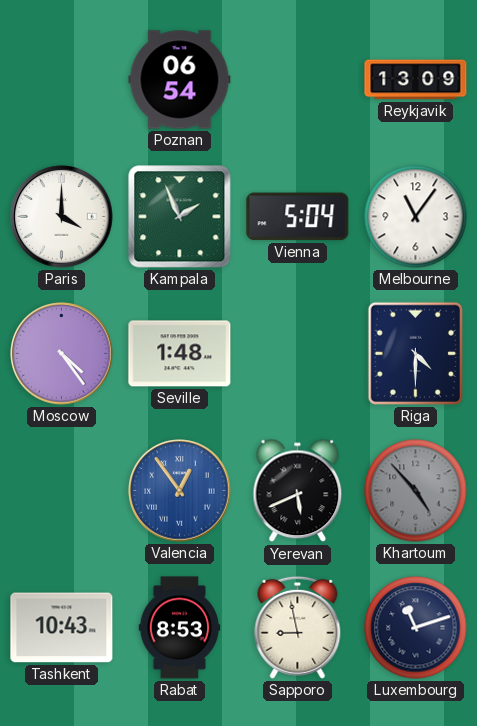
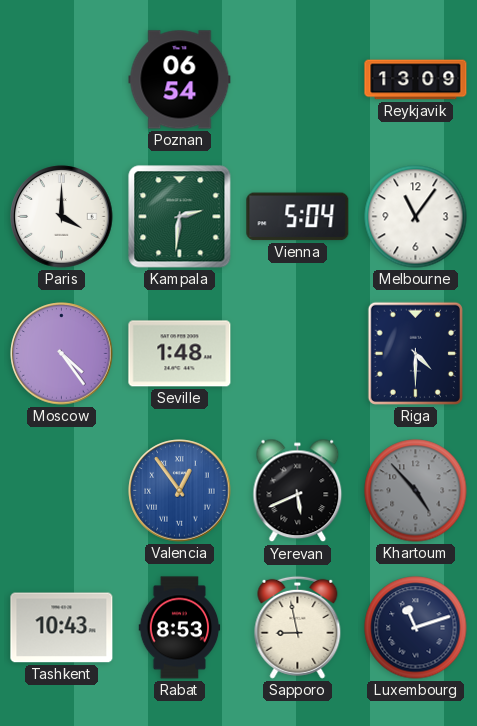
Kampala: 1:56 -> 2:31 (180, 217)
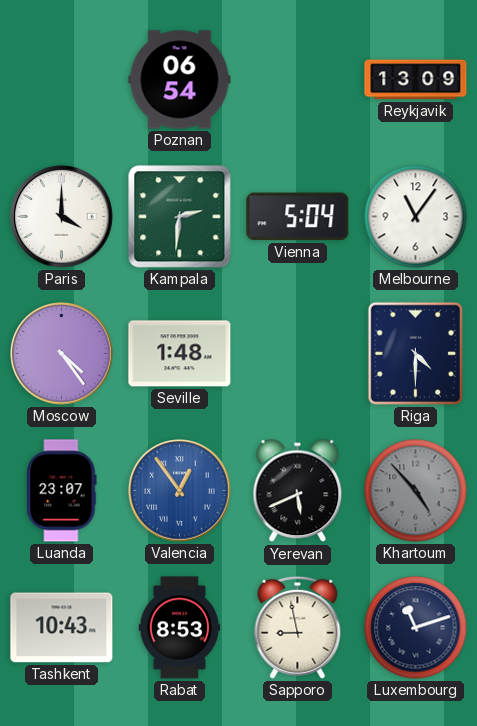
Luanda: none -> 23:07 (62, 491)
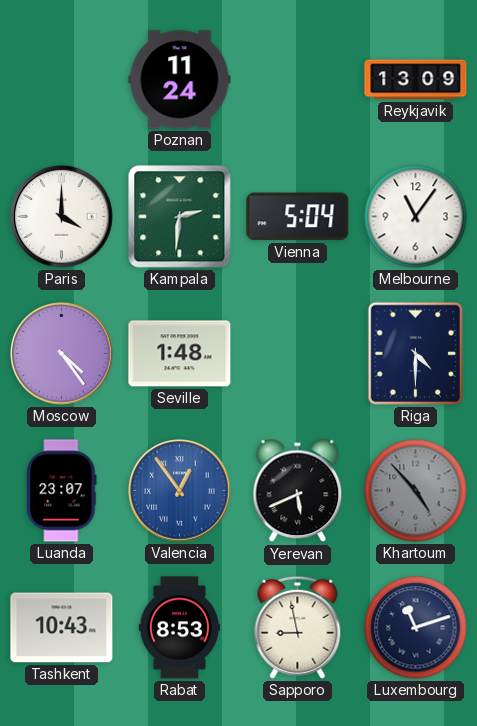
Poznan: 06:54 -> 11:24 (180, 80)
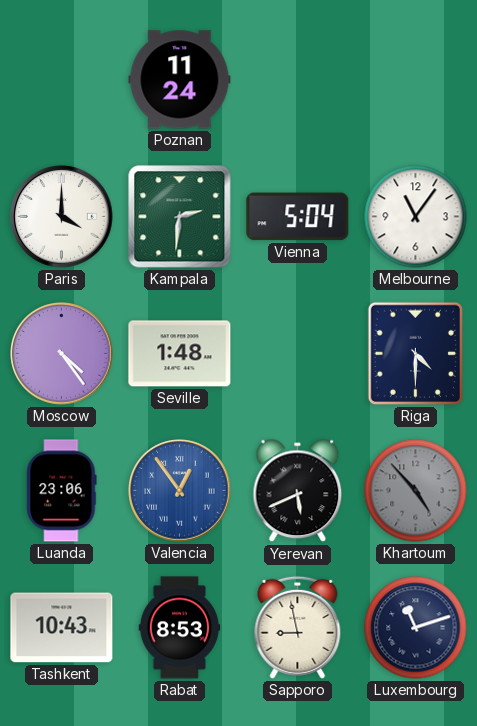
Reykjavik: 13:09 -> none (416, 80)
Luanda: 23:07 -> 23:06 (62, 491)
